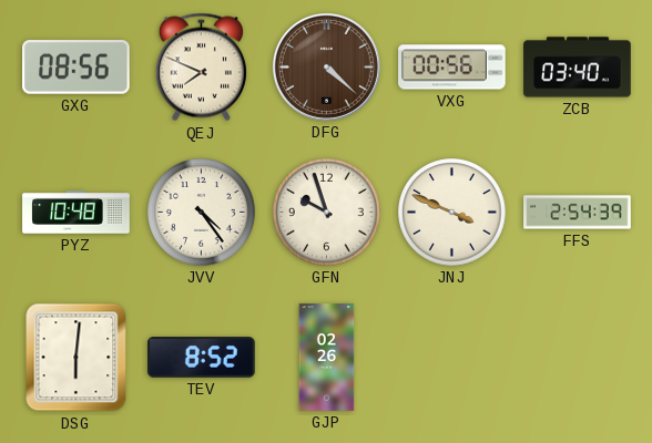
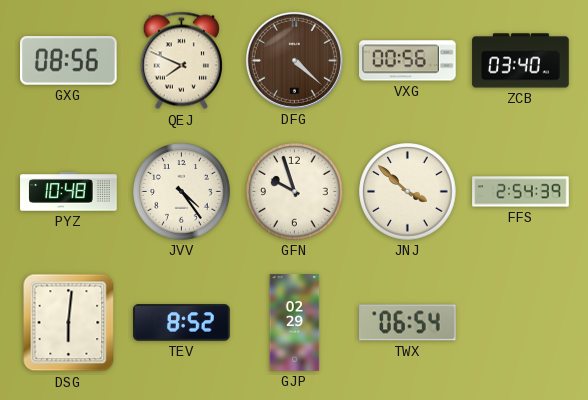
JNJ: 3:49 -> 3:52 (408, 192)
GJP: 02:26 -> 02:29 (295, 323)
TWX: none -> 06:54 (408, 323)
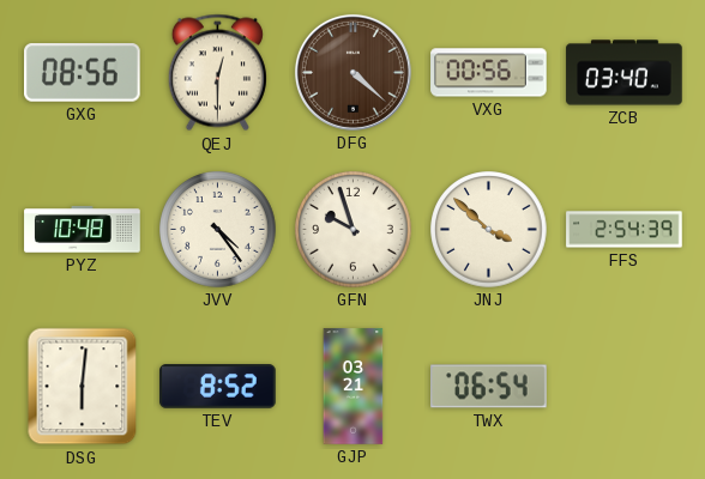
QEJ: 7:49 -> 12:30 (217, 73)
GJP: 02:29 -> 03:21 (354, 387)
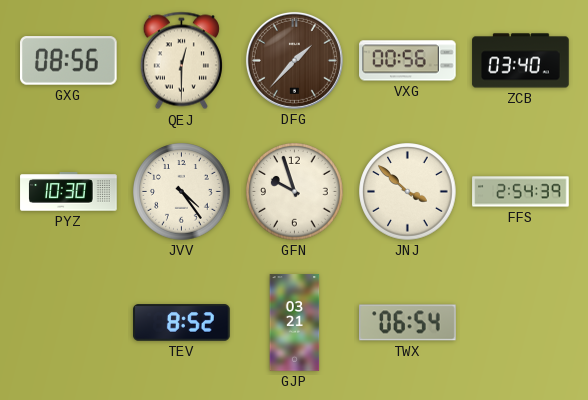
DFG: 4:22 -> 1:37 (294, 60)
PYZ: 10:48 -> 10:30 (69, 192)
DSG: 6:01 -> none (83, 387)
